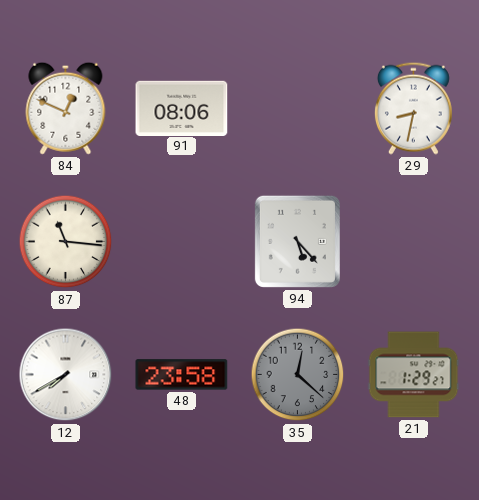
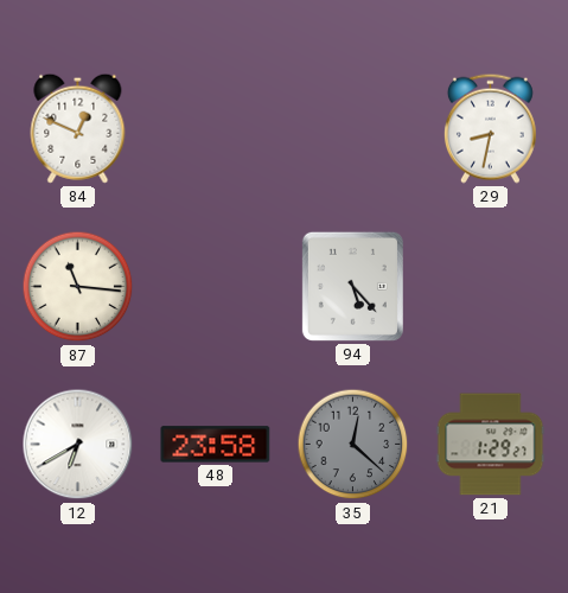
91: 08:06 -> none (182, 108)
12: 7:40 -> 6:40 (78, 445)
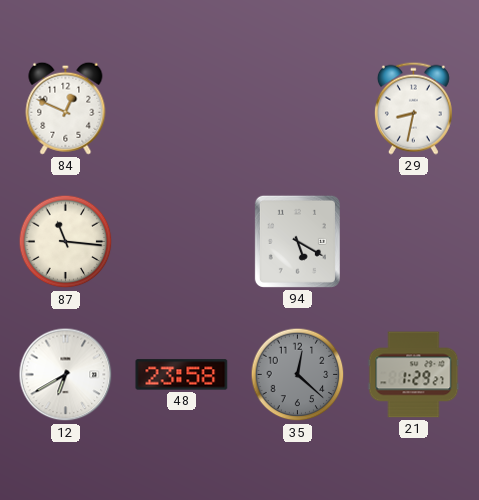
94: 5:23 -> 5:20 (297, 241)
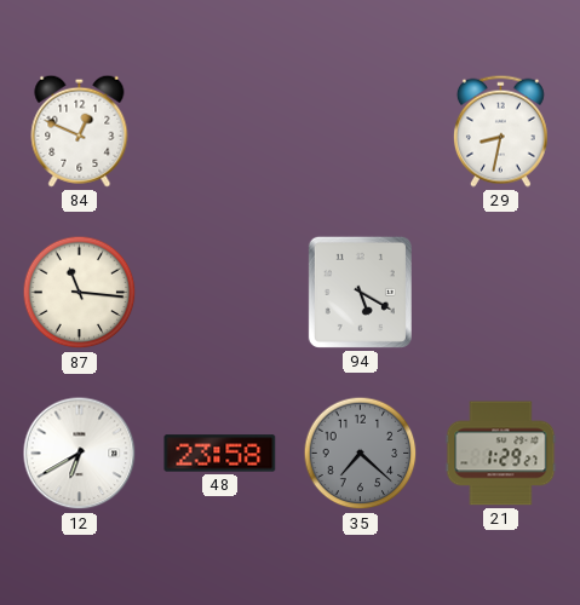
35: 12:22 -> 7:22 (361, 454)
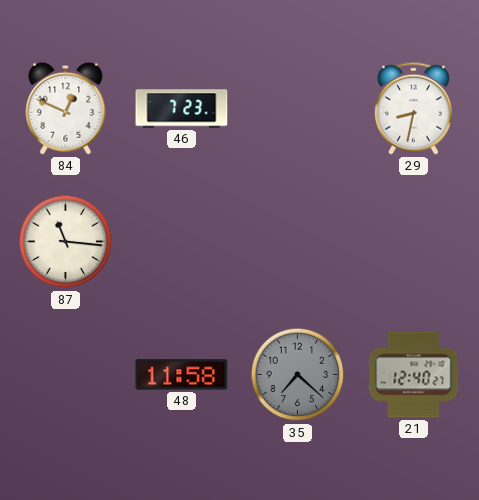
46: none -> 7:23 (182, 109)
94: 5:20 -> none (360, 292)
12: 6:40 -> none (80, 454)
48: 23:58 -> 11:58 (182, 375)
21: 1:29 -> 12:40 (414, 375)
